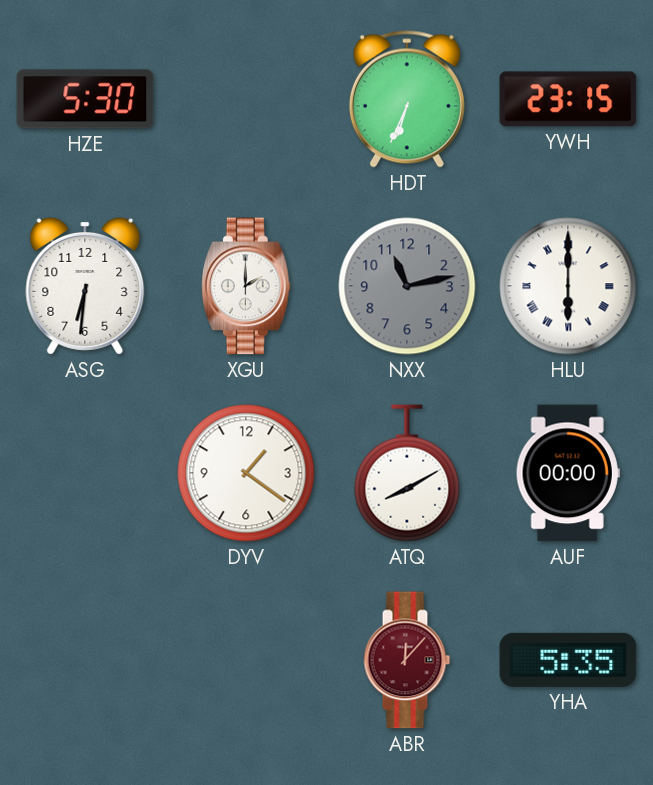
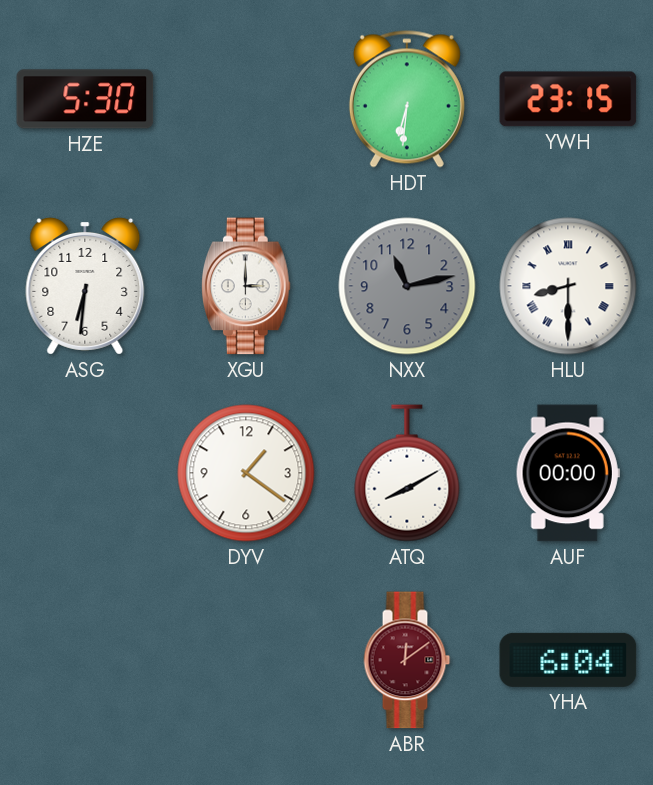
HDT: 6:34 -> 6:31 (407, 99)
XGU: 2:00 -> 3:00 (247, 286)
HLU: 6:00 -> 8:30 (568, 286)
ABR: 12:07 -> 12:09 (407, 660)
YHA: 5:35 -> 6:04 (568, 660)
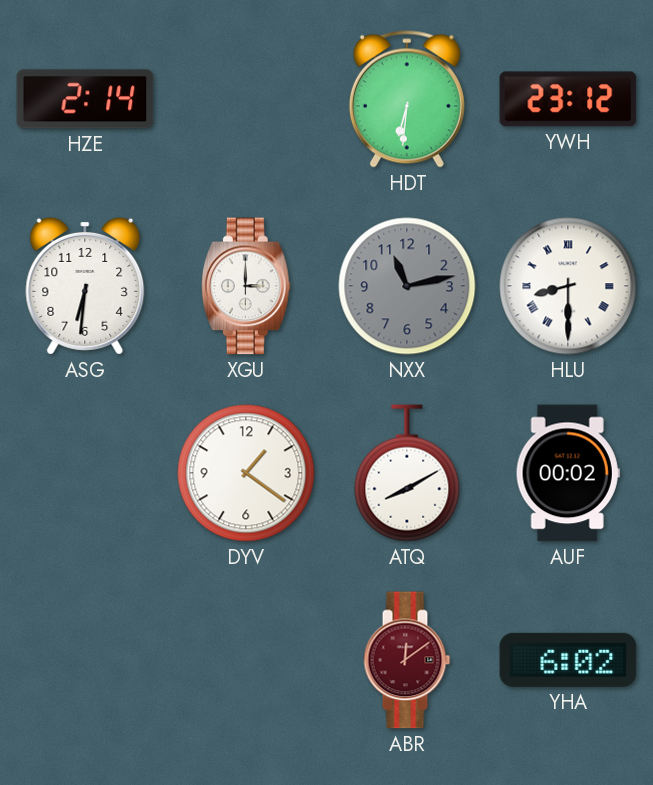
HZE: 5:30 -> 2:14 (85, 99)
YWH: 23:15 -> 23:12 (568, 99)
AUF: 00:00 -> 00:02 (568, 473)
YHA: 6:04 -> 6:02 (568, 660)
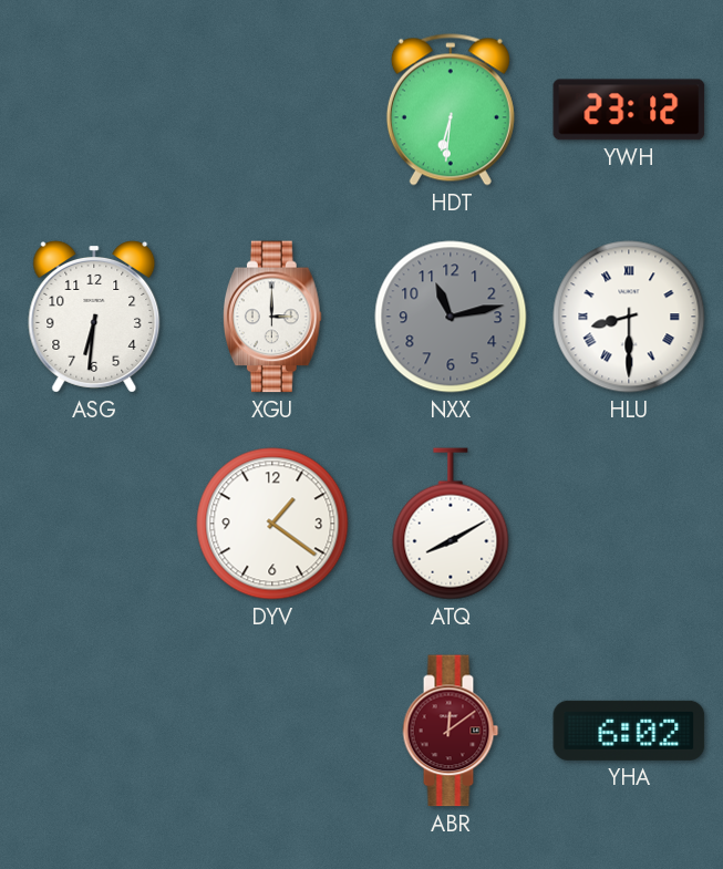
HZE: 2:14 -> none (85, 99)
AUF: 00:02 -> none (568, 473)
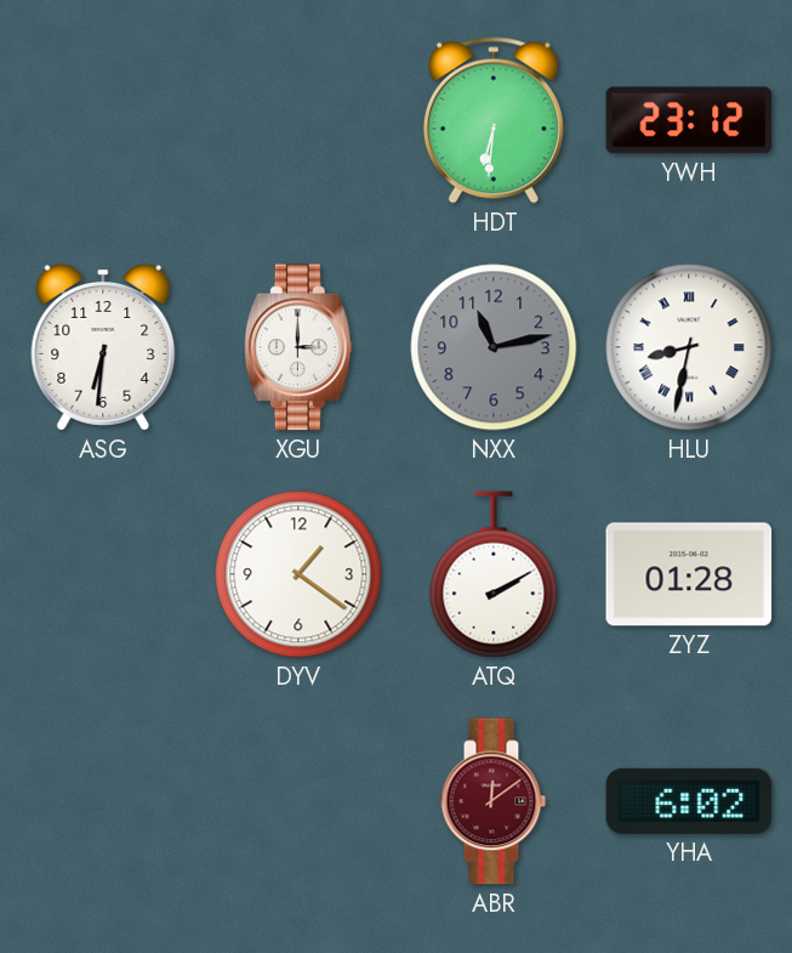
HLU: 8:30 -> 8:32 (689, 347)
ATQ: 8:10 -> 2:10 (494, 574)
ZYZ: none -> 01:28 (689, 574)
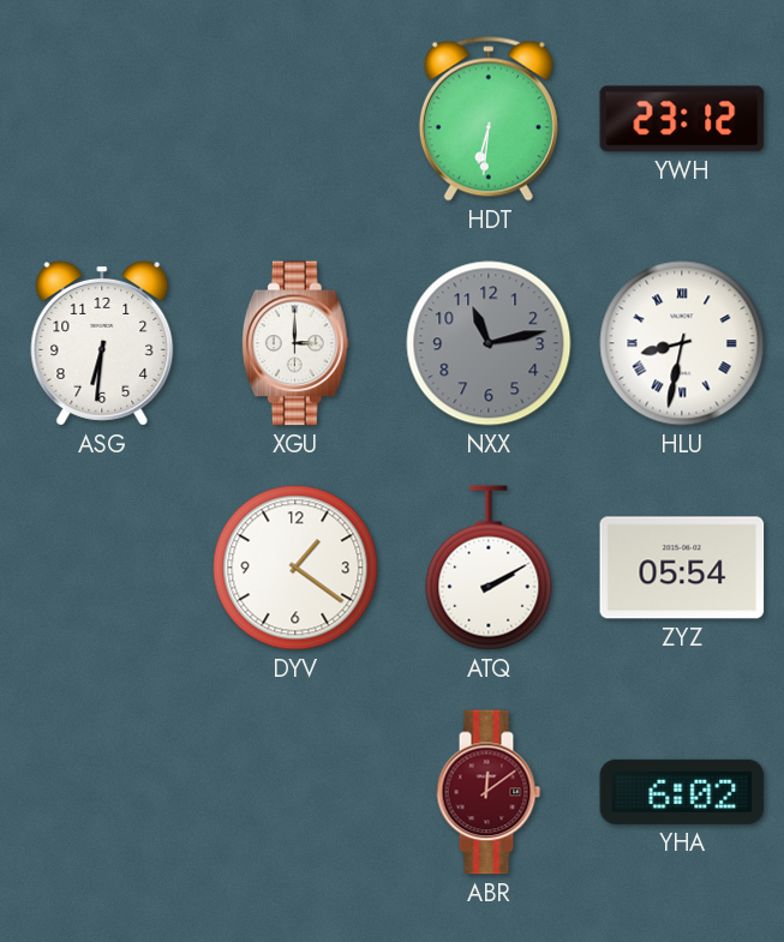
ZYZ: 01:28 -> 05:54 (682, 568)
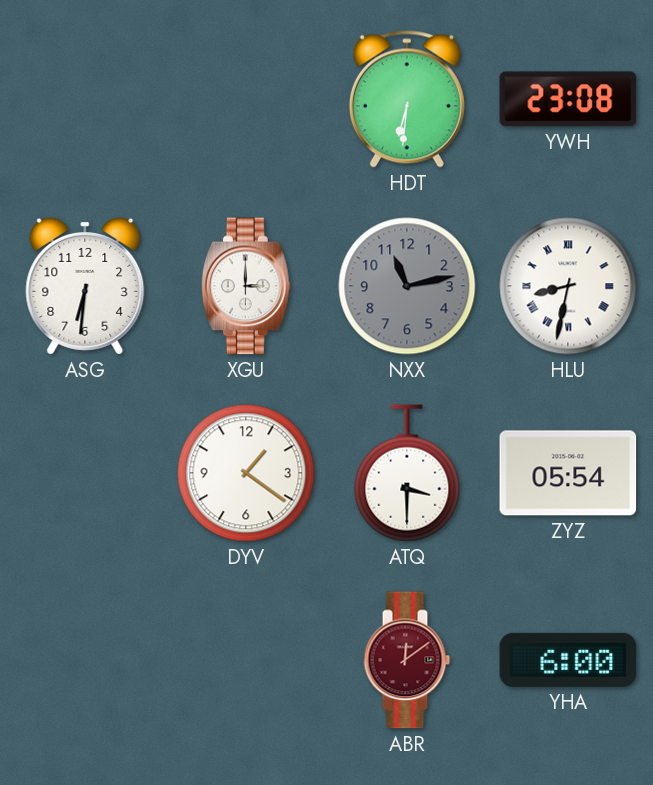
YWH: 23:12 -> 23:08 (568, 99)
ATQ: 2:10 -> 3:30 (407, 473)
YHA: 6:02 -> 6:00 (568, 660)
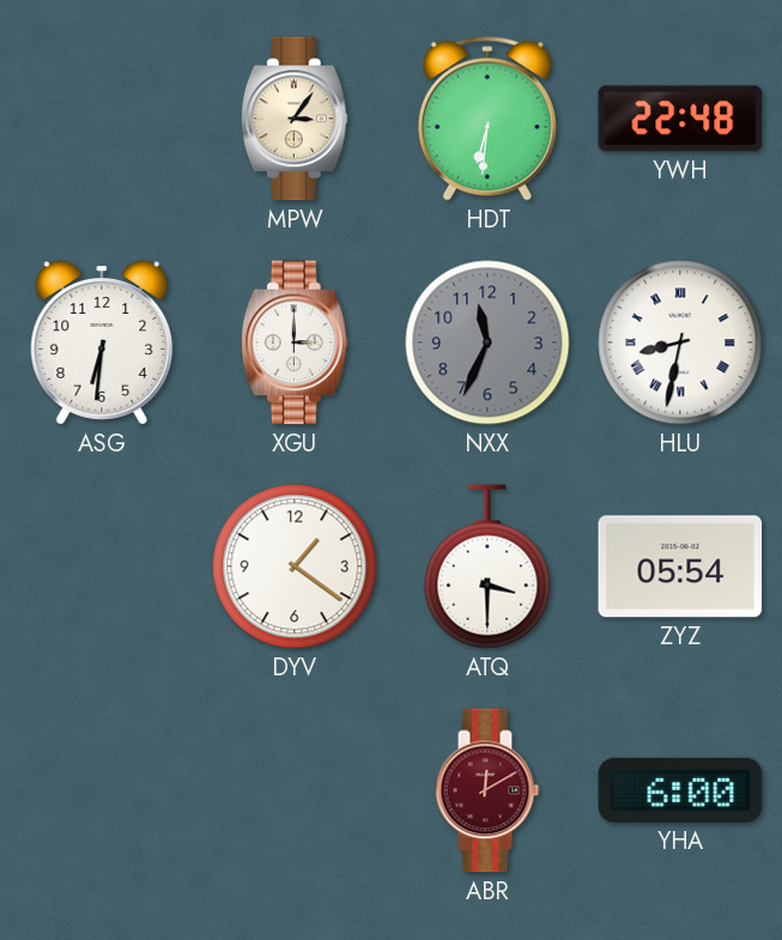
MPW: none -> 3:06 (296, 119)
YWH: 23:08 -> 22:48 (680, 119)
NXX: 11:13 -> 11:34 (487, 342)
ABR: 12:09 -> 12:10 (487, 790)
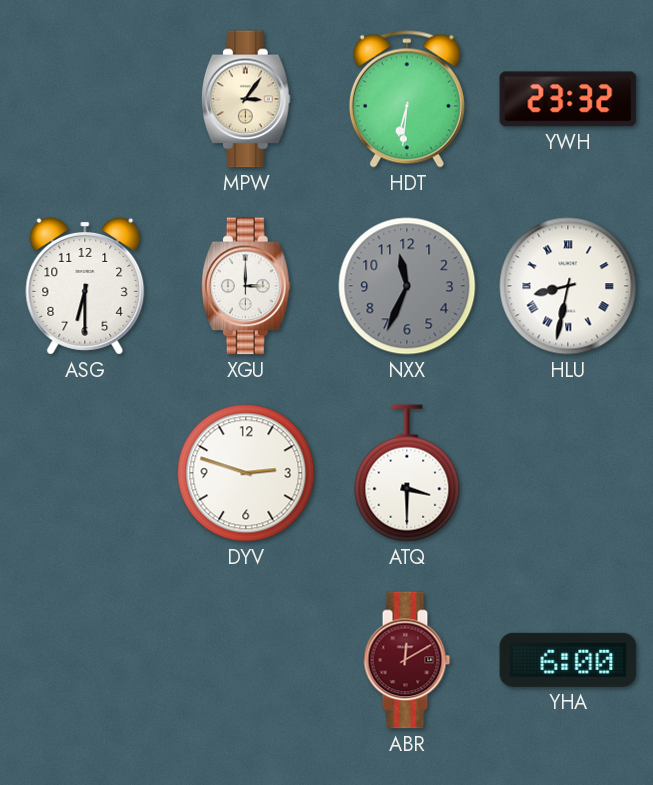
YWH: 22:48 -> 23:32 (568, 99)
ASG: 6:31 -> 6:30 (85, 287)
DYV: 1:21 -> 2:48 (246, 473)
ZYZ: 05:54 -> none (680, 566)
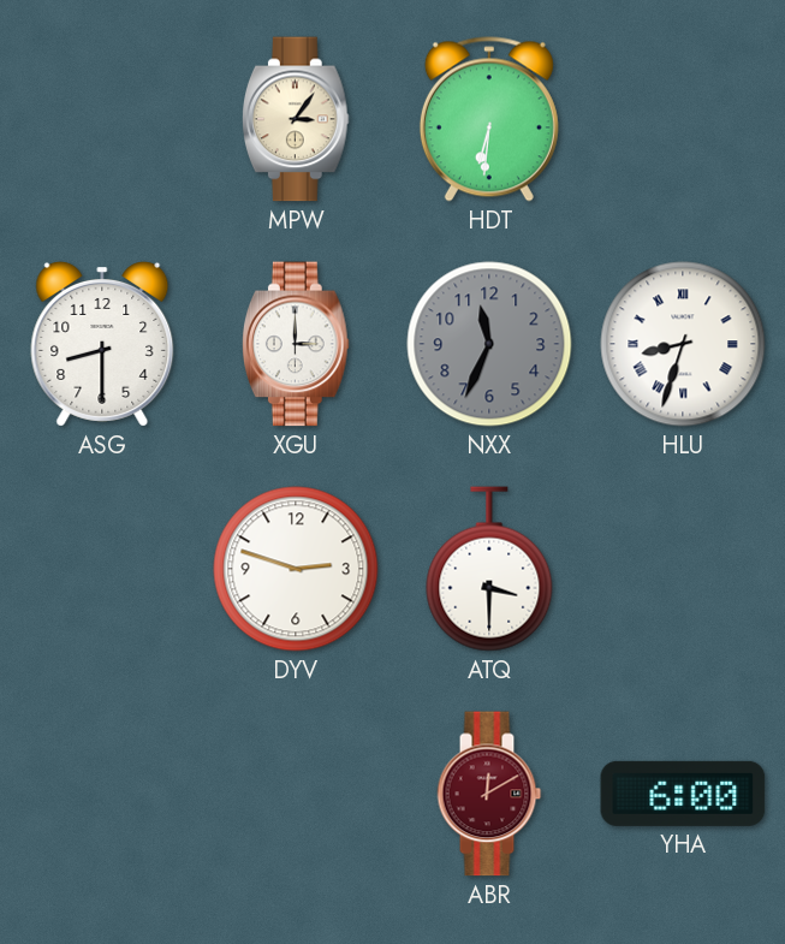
YWH: 23:32 -> none (568, 99)
ASG: 6:30 -> 8:30 (102, 345)
HLU: 8:32 -> 8:33 (683, 344)
